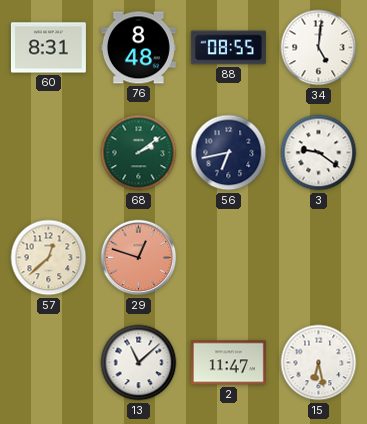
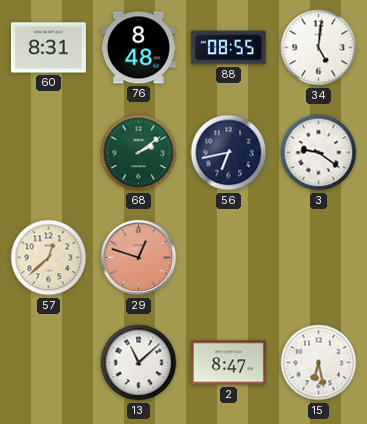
2: 11:47 -> 8:47 (228, 363)
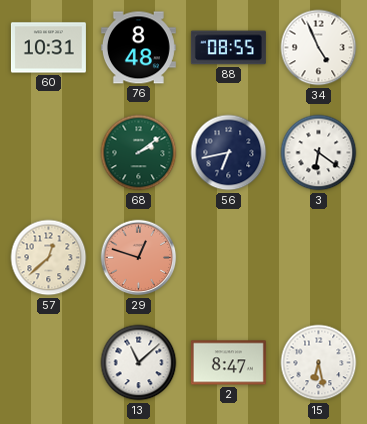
60: 8:31 -> 10:31 (48, 48)
34: 5:01 -> 4:56 (319, 48)
3: 9:21 -> 6:21 (319, 153)
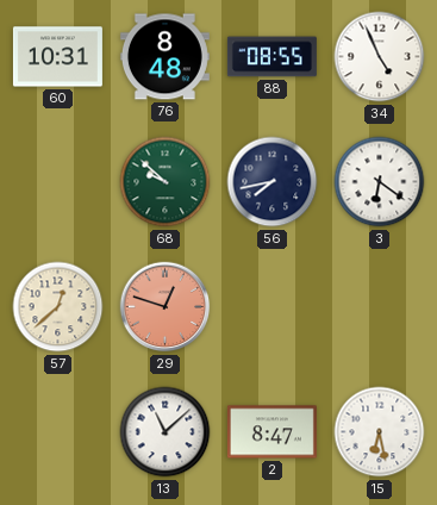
68: 2:09 -> 9:52 (166, 182)
56: 6:43 -> 7:43 (273, 182)
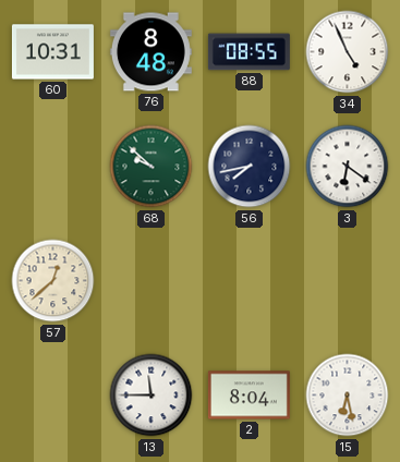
29: 12:48 -> none (166, 307)
13: 11:08 -> 11:45 (151, 396)
2: 8:47 -> 8:04 (249, 396)
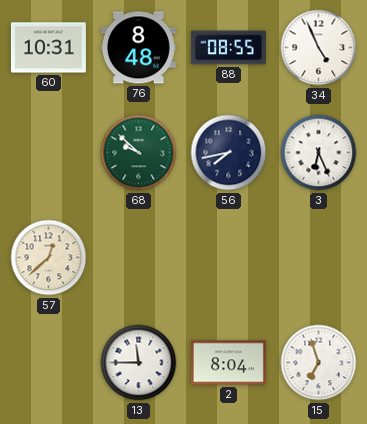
3: 6:21 -> 6:26 (319, 153)
15: 6:28 -> 6:57 (319, 363)
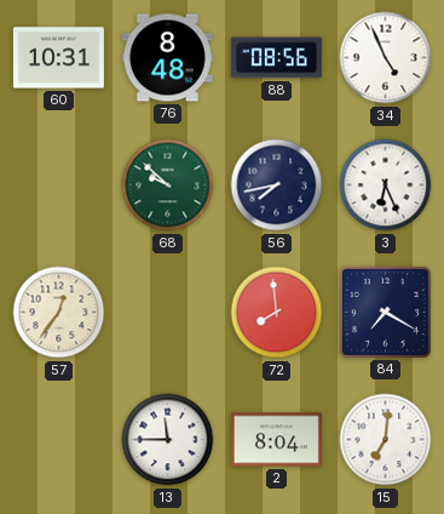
88: 08:55 -> 08:56 (276, 58)
57: 12:38 -> 12:36 (59, 313)
72: none -> 7:59 (277, 313)
84: none -> 7:20 (385, 312)
15: 6:57 -> 7:01 (386, 440)
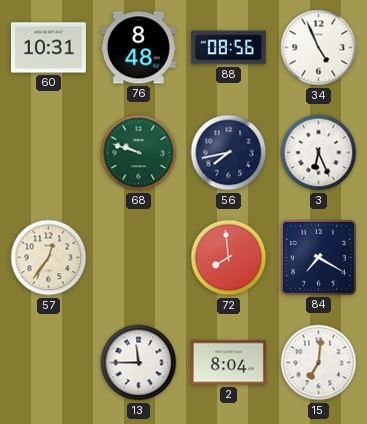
68: 9:52 -> 9:48 (139, 153)
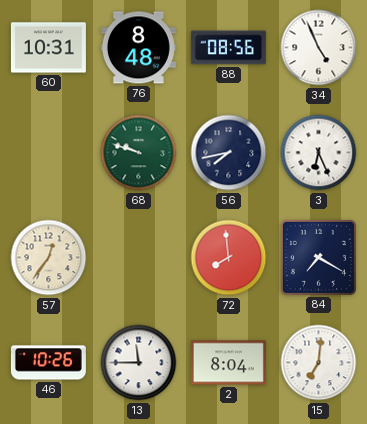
46: none -> 10:26 (48, 363)
